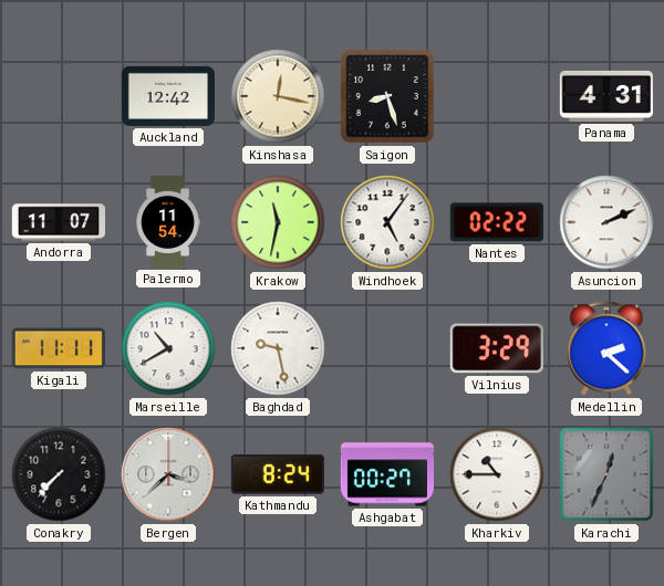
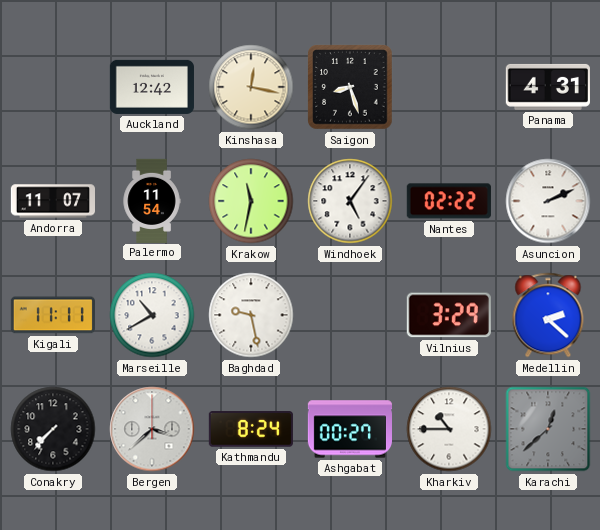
Karachi: 12:34 -> 12:38 (548, 429)
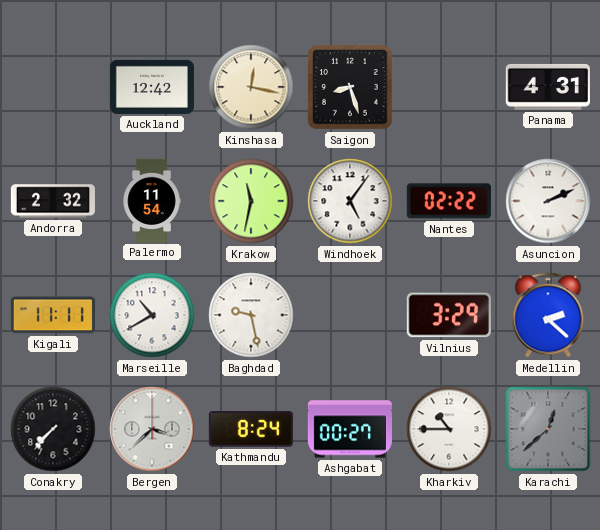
Andorra: 11:07 -> 2:32 (52, 201)
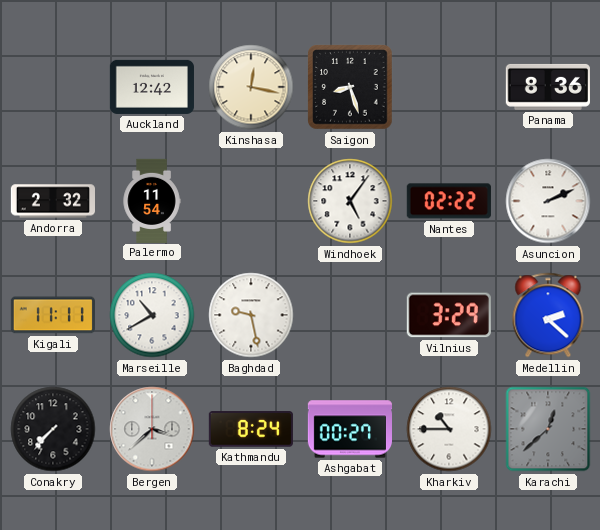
Panama: 4:31 -> 8:36 (548, 87)
Krakow: 11:32 -> none (251, 201)
